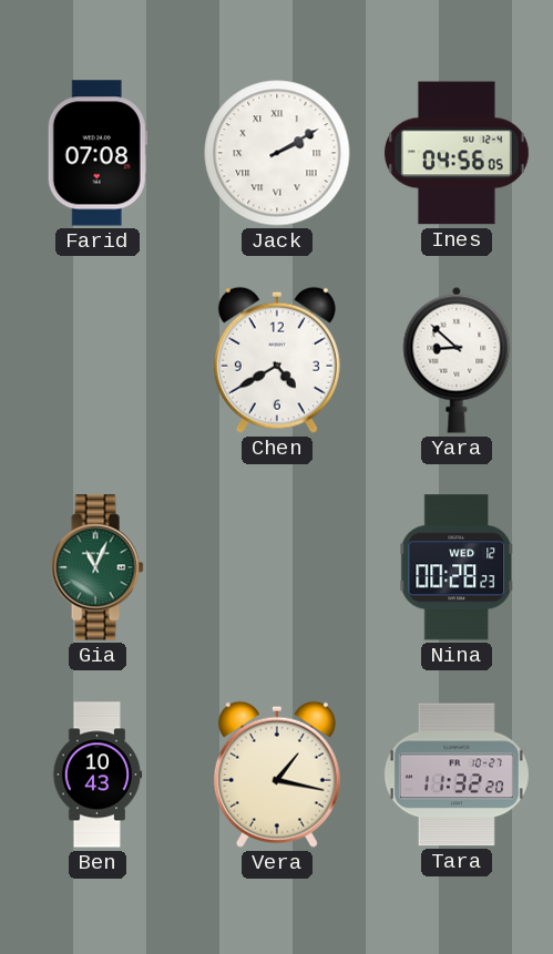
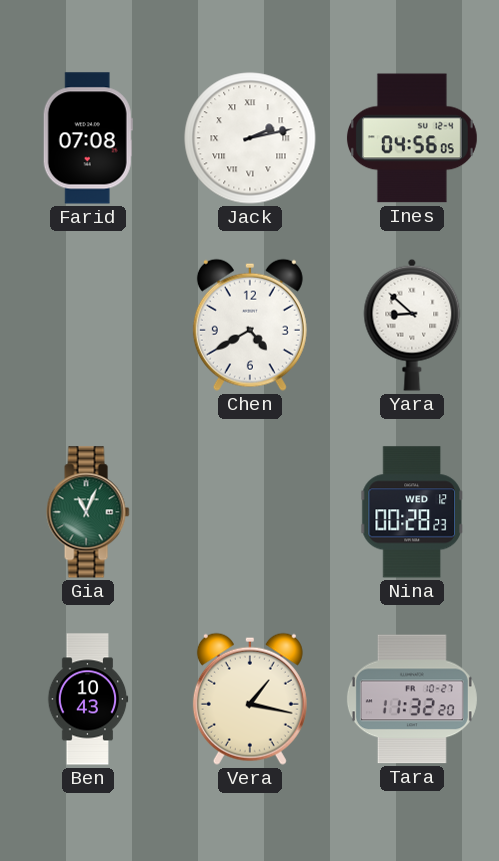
Jack: 2:10 -> 2:13 (250, 138)
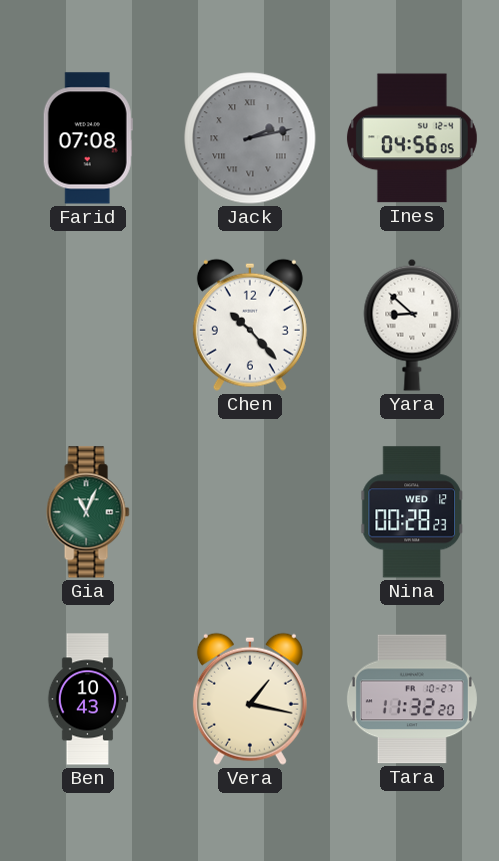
Jack dial: white -> grey (250, 138)
Chen: 4:40 -> 10:23 (250, 325)
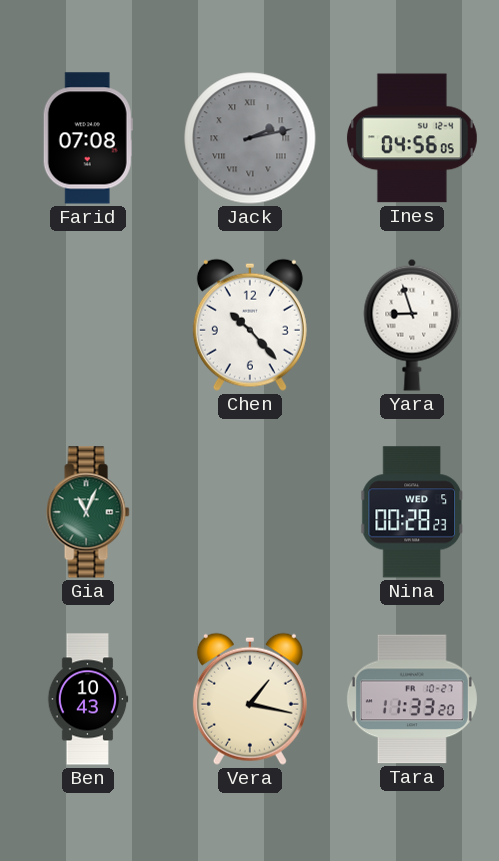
Yara: 8:52 -> 8:57 (412, 325)
Nina date: WED 12 -> WED 5 (412, 512)
Tara: 11:32 -> 11:33 (412, 699)
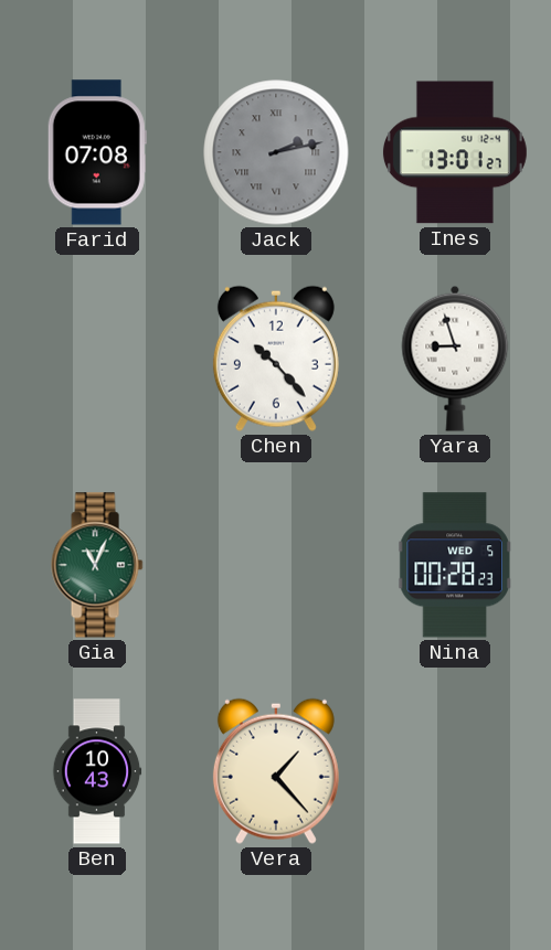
Ines: 04:56 -> 13:01 (455, 152)
Vera: 1:17 -> 1:23 (276, 771)
Tara: 11:33 -> none (412, 699)
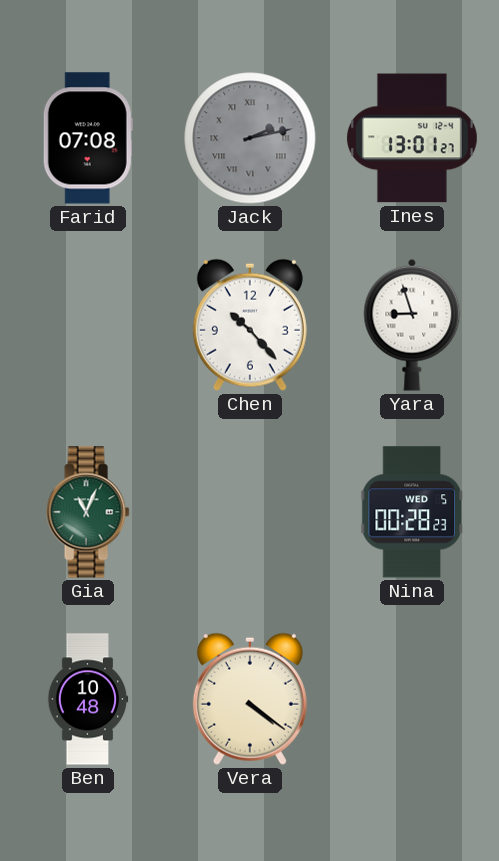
Ben: 10:43 -> 10:48 (88, 699)
Vera: 1:23 -> 4:21 (250, 699)
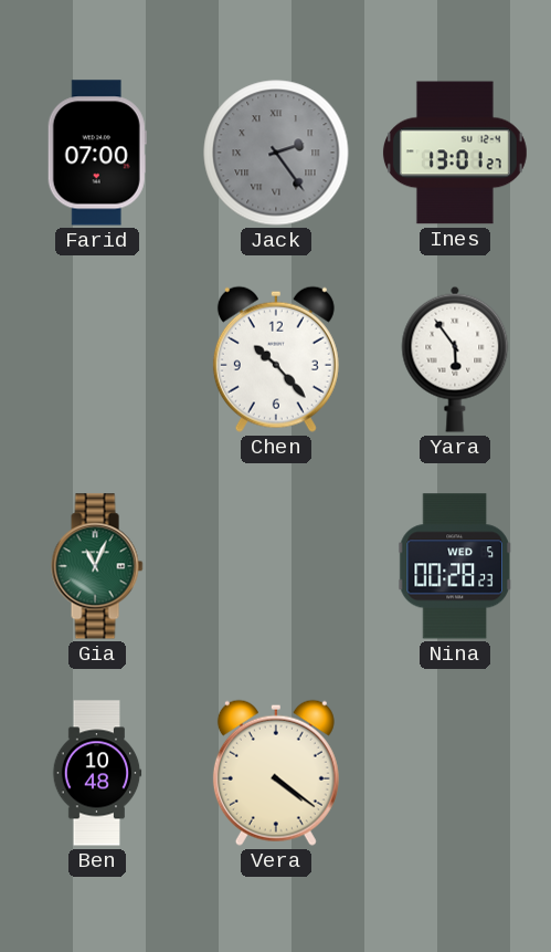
Farid: 07:08 -> 07:00 (97, 153)
Jack: 2:13 -> 2:24 (276, 153)
Yara: 8:57 -> 5:54 (455, 359)
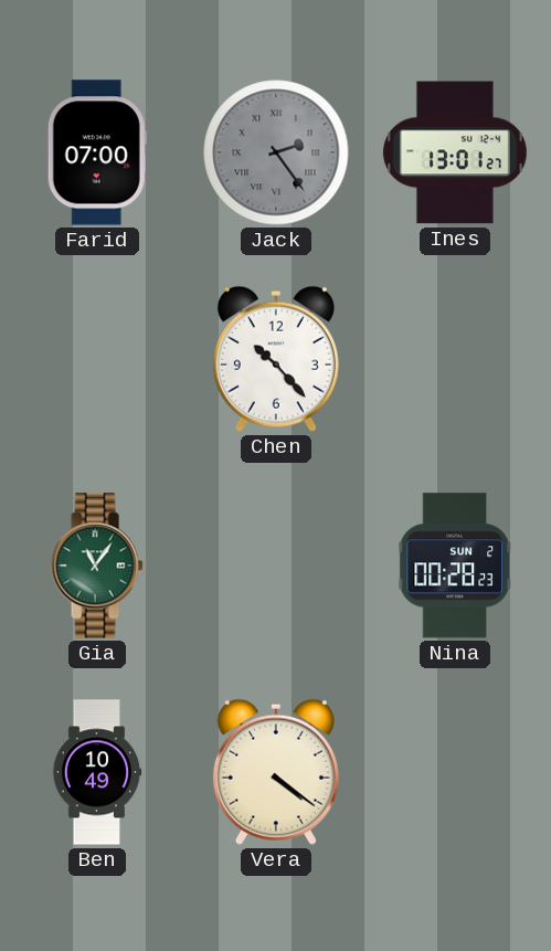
Yara: 5:54 -> none (455, 359)
Gia: 11:04 -> 11:06 (97, 566)
Nina date: WED 5 -> SUN 2 (455, 566)
Ben: 10:48 -> 10:49 (97, 772)
